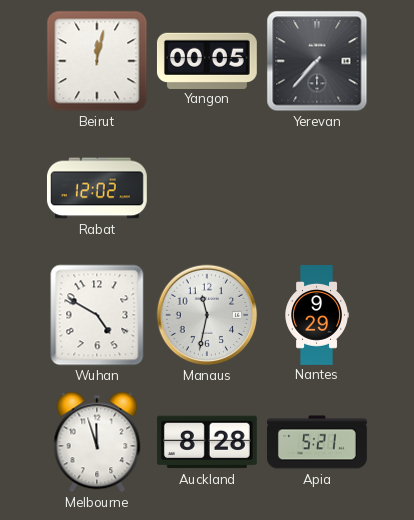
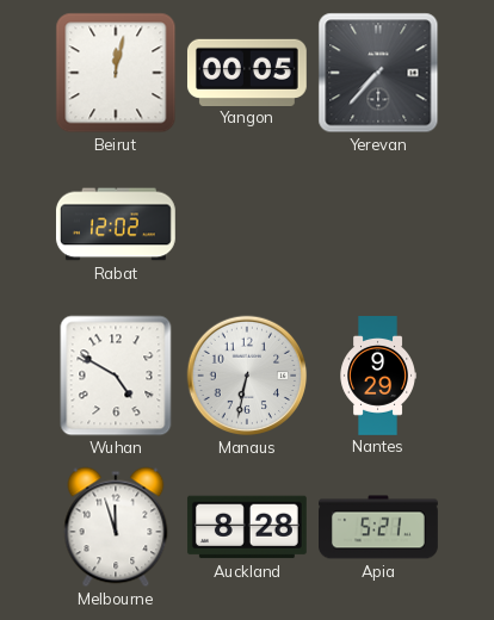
Manaus: 11:32 -> 6:32 (247, 376)
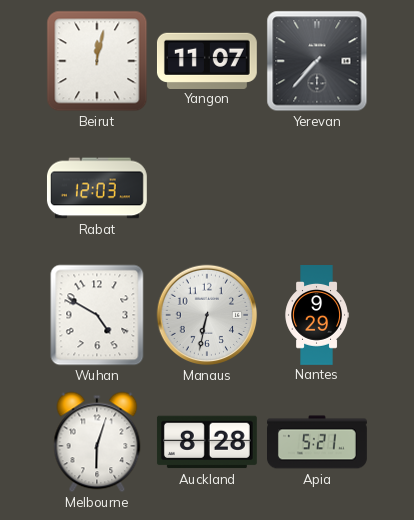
Yangon: 00:05 -> 11:07 (207, 60)
Rabat: 12:02 -> 12:03 (97, 188)
Melbourne: 11:57 -> 6:03 (97, 442)
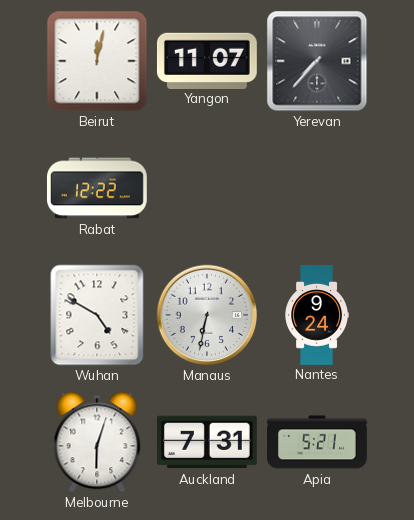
Rabat: 12:03 -> 12:22 (97, 188)
Nantes: 9:29 -> 9:24 (316, 315)
Auckland: 8:28 -> 7:31 (207, 442)
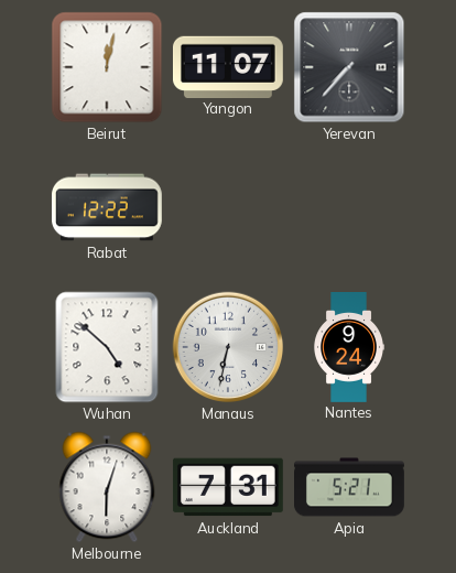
Wuhan: 4:50 -> 4:52 (107, 347)
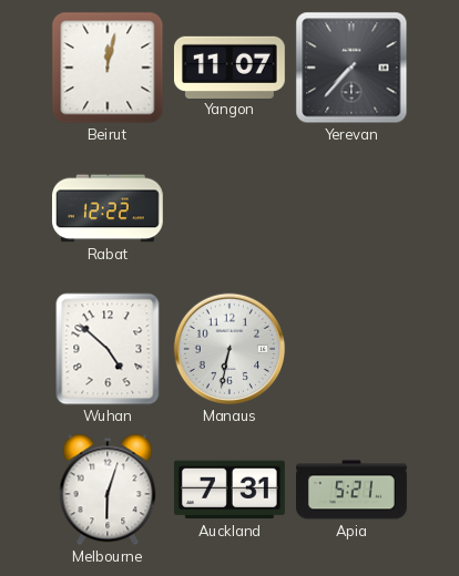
Nantes: 9:24 -> none (348, 347)
